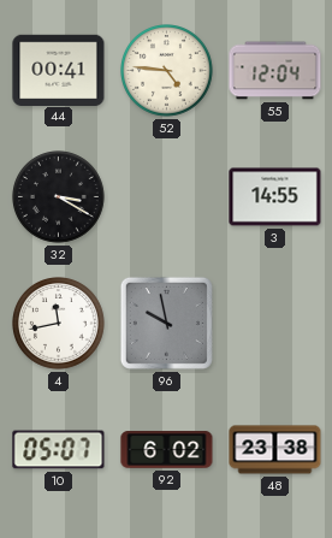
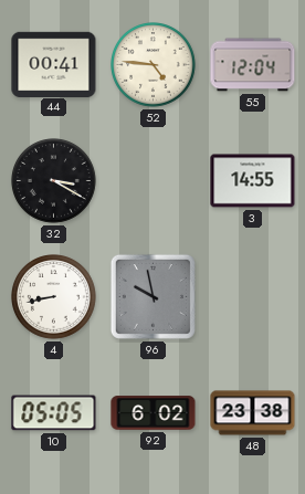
4: 11:43 -> 8:43 (54, 297)
10: 05:07 -> 05:05 (54, 413)
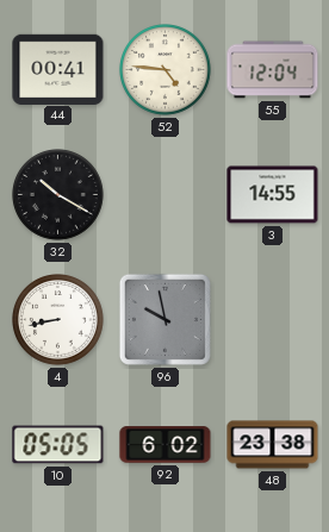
32: 3:20 -> 10:20 (58, 195)
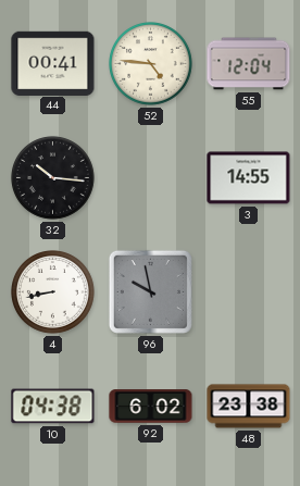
32: 10:20 -> 10:16 (53, 178)
10: 05:05 -> 04:38 (53, 407)
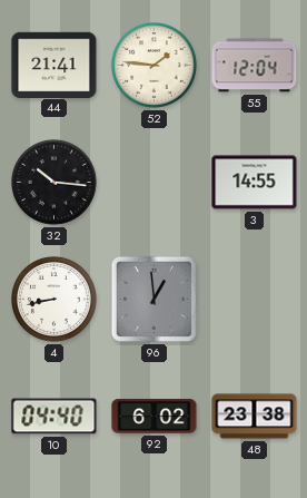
44: 00:41 -> 21:41 (55, 65)
52: 4:46 -> 1:46 (155, 66)
96: 9:58 -> 12:59 (153, 299)
10: 04:38 -> 04:40 (55, 417)
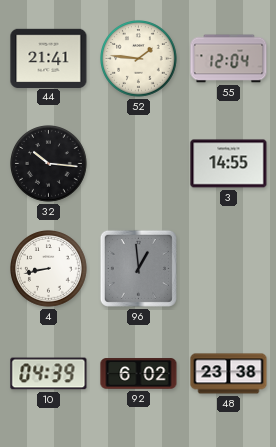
10: 04:40 -> 04:39 (49, 374)
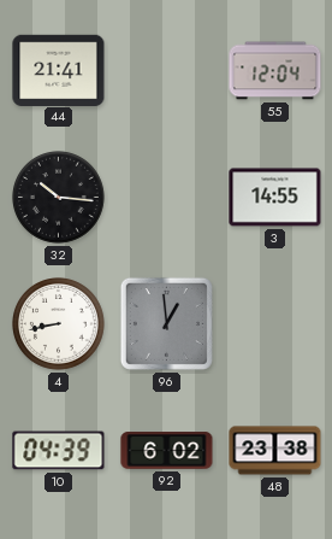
52: 1:46 -> none (139, 59)
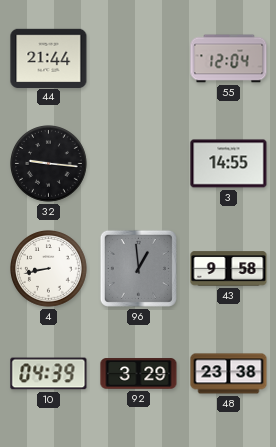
44: 21:41 -> 21:44 (49, 58)
32: 10:16 -> 9:16 (49, 164)
43: none -> 9:58 (229, 269)
92: 6:02 -> 3:29 (139, 374)
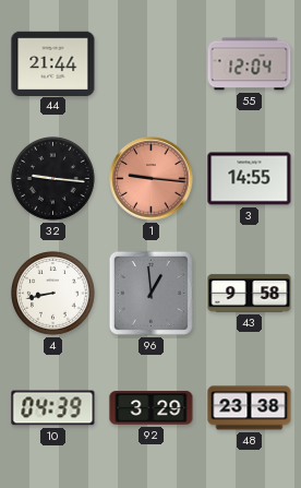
1: none -> 9:16 (152, 179)
